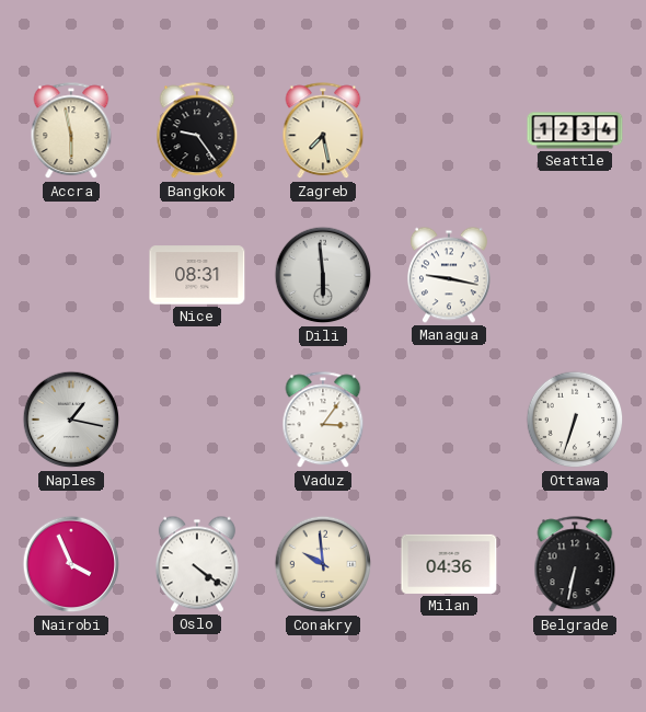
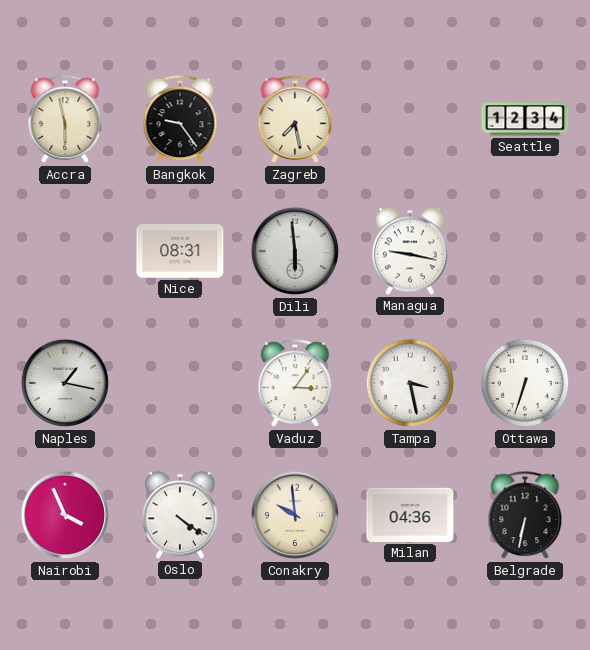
Tampa: none -> 3:28 (410, 383)
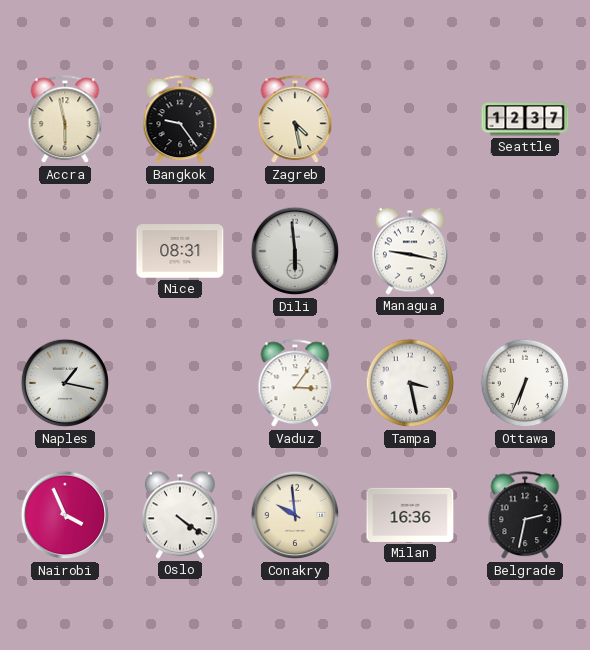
Zagreb: 7:28 -> 4:28 (295, 120)
Seattle: 12:34 -> 12:37 (525, 119)
Ottawa: 6:33 -> 6:34 (525, 383)
Milan: 04:36 -> 16:36 (410, 515)
Belgrade: 6:32 -> 2:32 (525, 516)
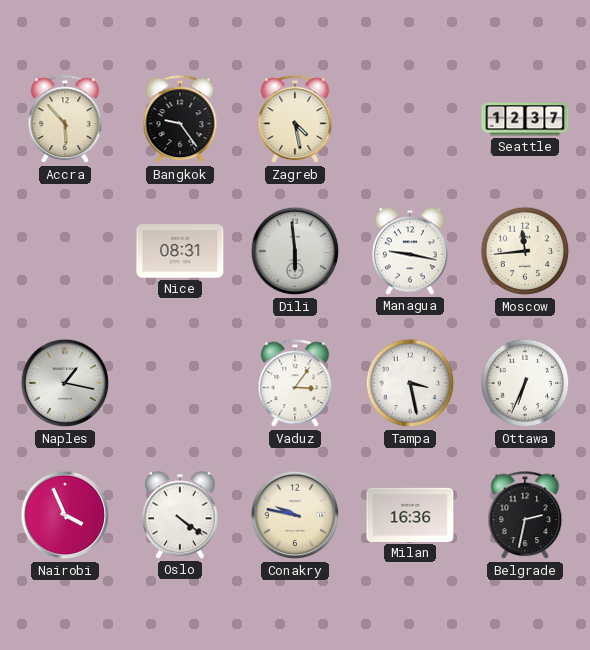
Accra: 5:58 -> 5:53 (65, 120)
Moscow: none -> 11:44 (525, 251)
Conakry: 9:59 -> 9:47 (295, 515)
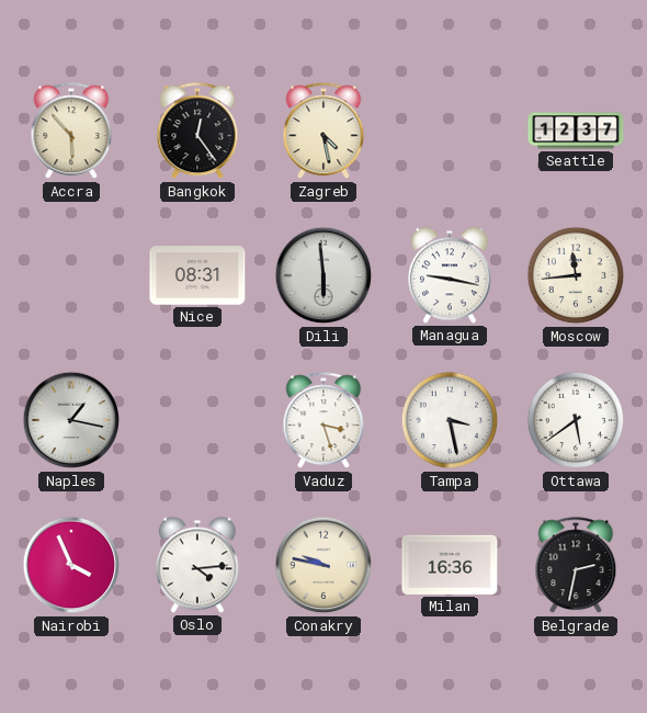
Bangkok: 9:24 -> 12:24 (197, 132)
Vaduz: 3:06 -> 3:27 (323, 421)
Ottawa: 6:34 -> 5:39 (576, 420)
Oslo: 4:21 -> 4:14 (197, 565)
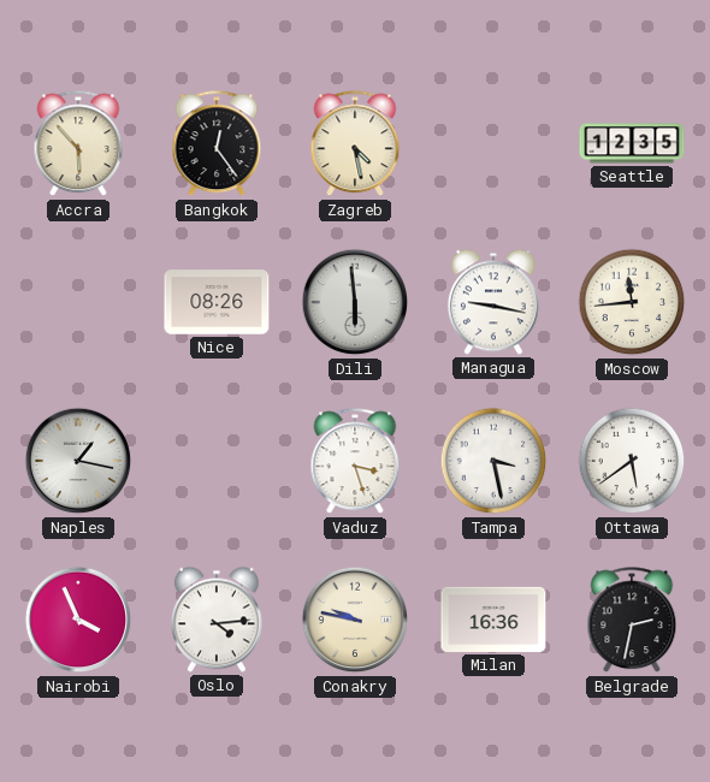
Seattle: 12:37 -> 12:35 (632, 143)
Nice: 08:31 -> 08:26 (217, 302)
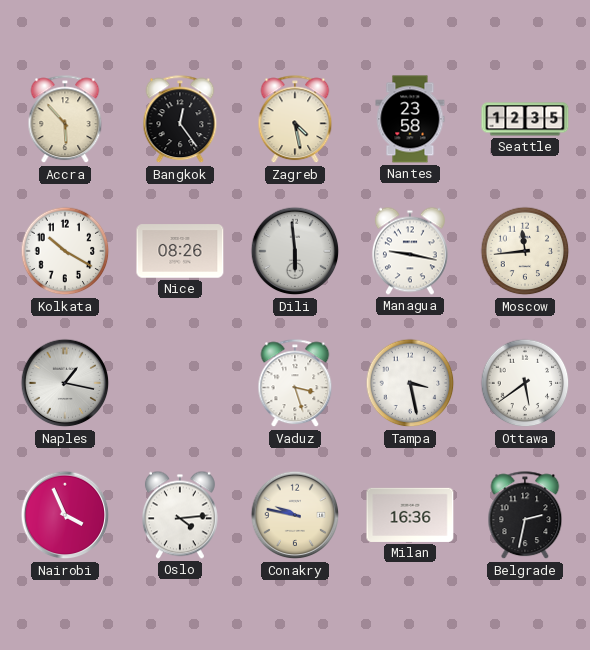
Nantes: none -> 23:58 (410, 119)
Kolkata: none -> 10:20 (65, 251)
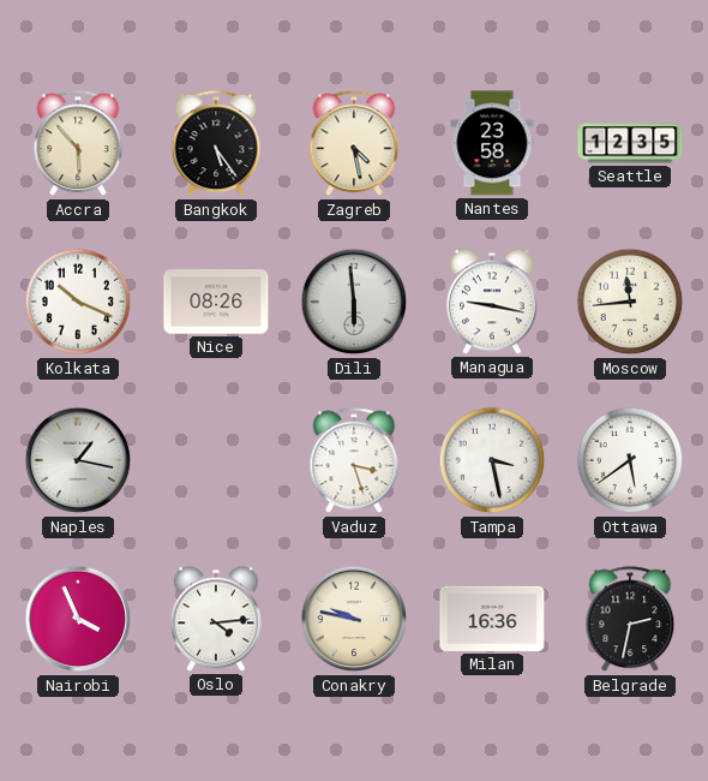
Bangkok: 12:24 -> 5:24 (216, 144)
Kolkata: 10:20 -> 10:19 (78, 302)
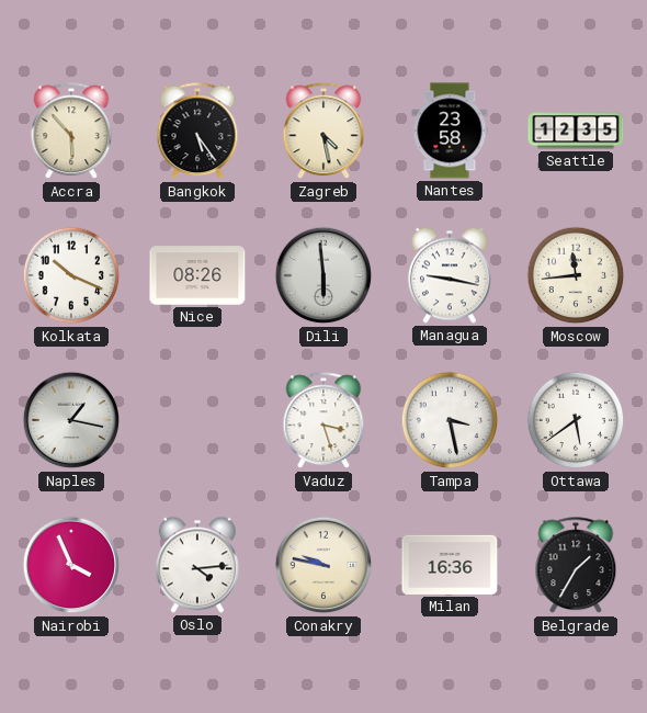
Belgrade: 2:32 -> 1:35 (576, 566)
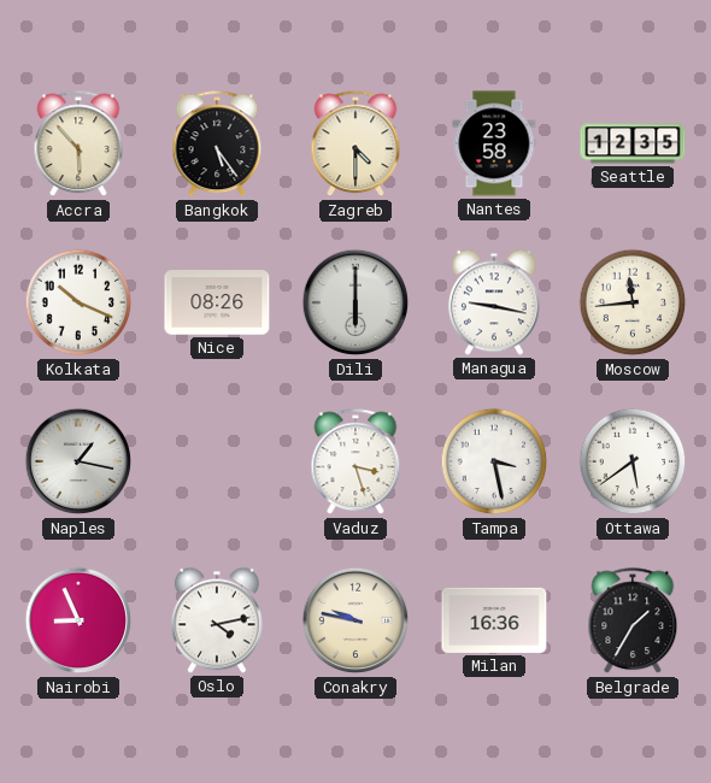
Zagreb: 4:28 -> 4:30 (355, 145)
Dili: 5:59 -> 6:00 (355, 302)
Nairobi: 3:56 -> 8:56 (78, 620)
Oslo: 4:14 -> 4:13 (217, 620)
